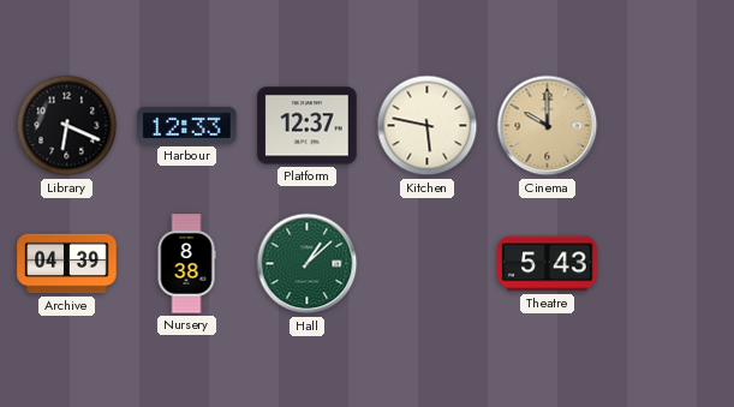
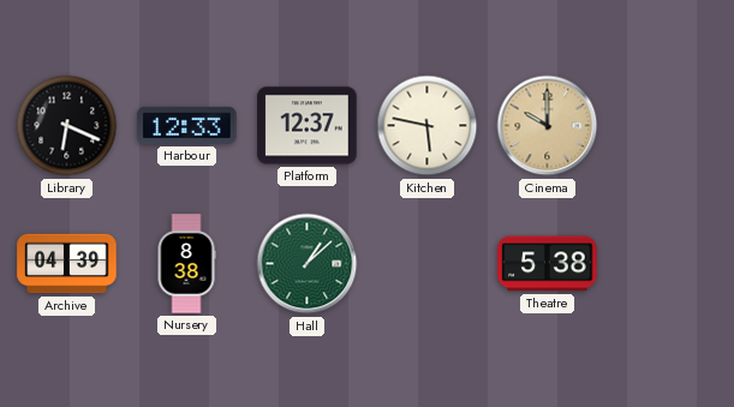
Theatre: 5:43 -> 5:38 (548, 264)
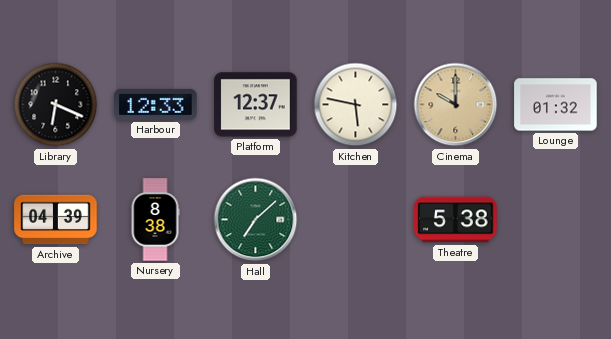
Lounge: none -> 01:32 (556, 105)
Hall: 1:08 -> 7:08 (256, 220)
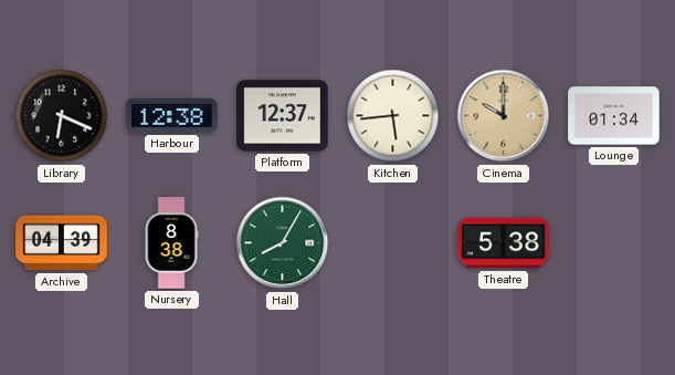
Harbour: 12:33 -> 12:38 (172, 115)
Kitchen: 5:47 -> 5:44 (393, 116)
Lounge: 01:32 -> 01:34 (614, 116)
Hall: 7:08 -> 8:05 (283, 243)
